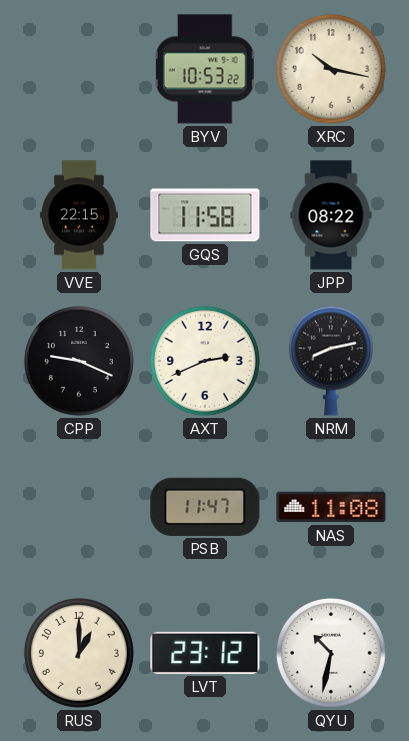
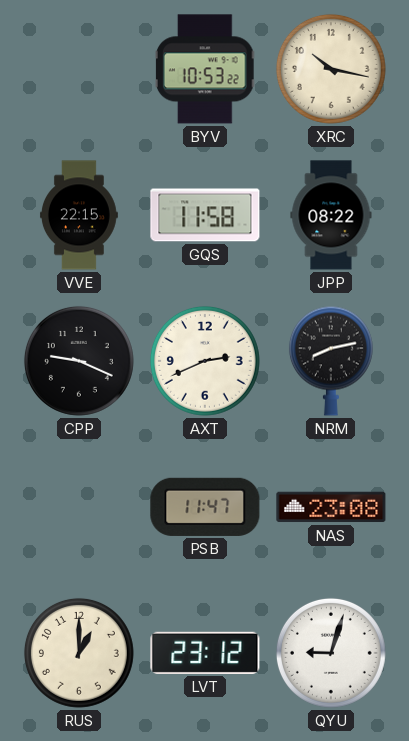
NAS: 11:08 -> 23:08 (331, 507)
QYU: 10:32 -> 9:03 (331, 653)
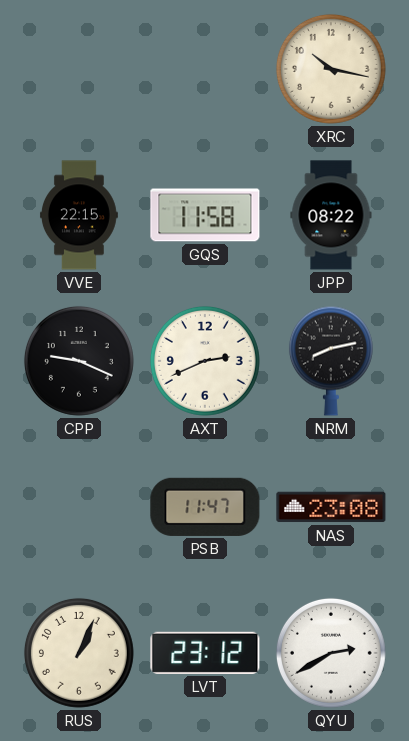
BYV: 10:53 -> none (205, 69)
RUS: 1:00 -> 1:04 (79, 653)
QYU: 9:03 -> 2:40 (331, 653)
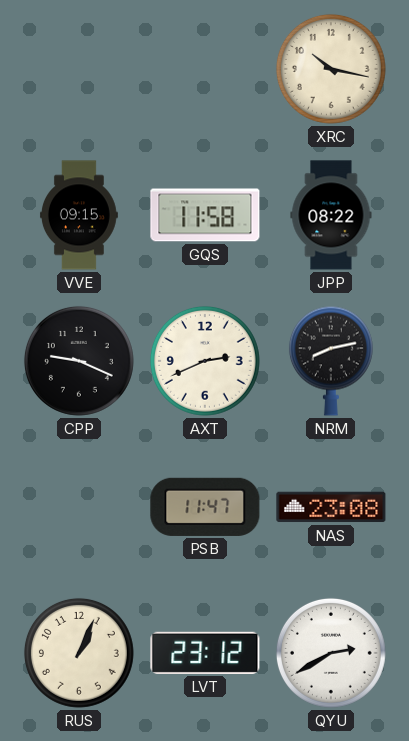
VVE: 22:15 -> 09:15 (79, 215)
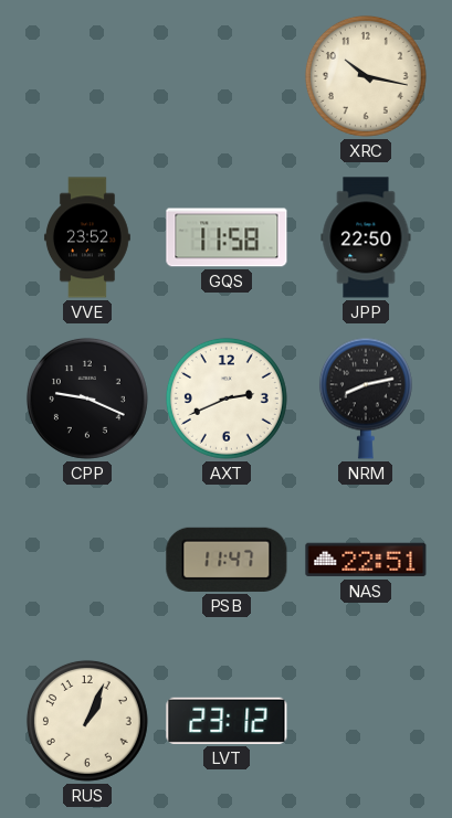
VVE: 09:15 -> 23:52 (87, 237)
JPP: 08:22 -> 22:50 (366, 237)
NAS: 23:08 -> 22:51 (366, 560)
QYU: 2:40 -> none (331, 653)
